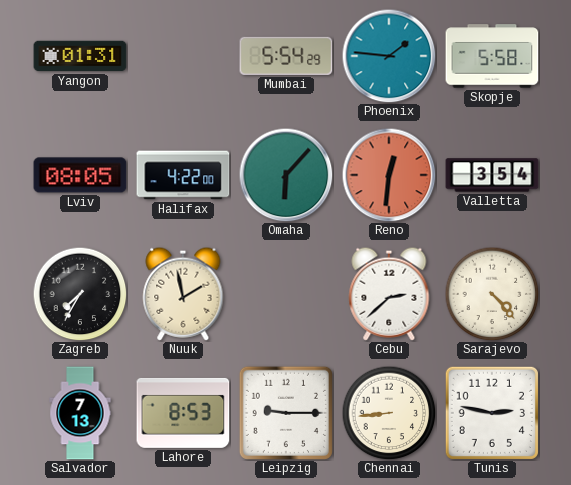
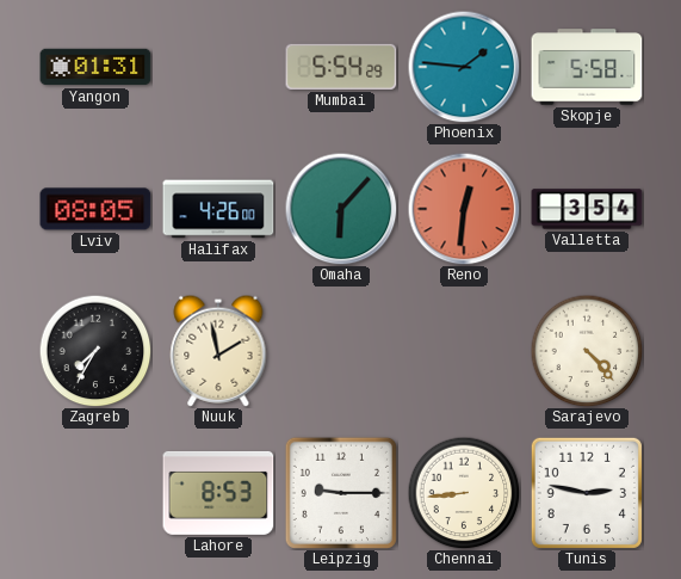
Halifax: 4:22 -> 4:26 (218, 209)
Cebu: 2:38 -> none (389, 294)
Salvador: 7:13 -> none (80, 413)
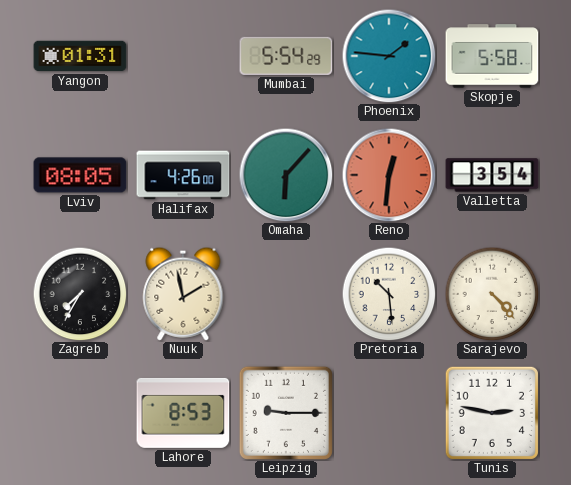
Pretoria: none -> 10:29 (389, 294)
Chennai: 8:44 -> none (464, 493)
